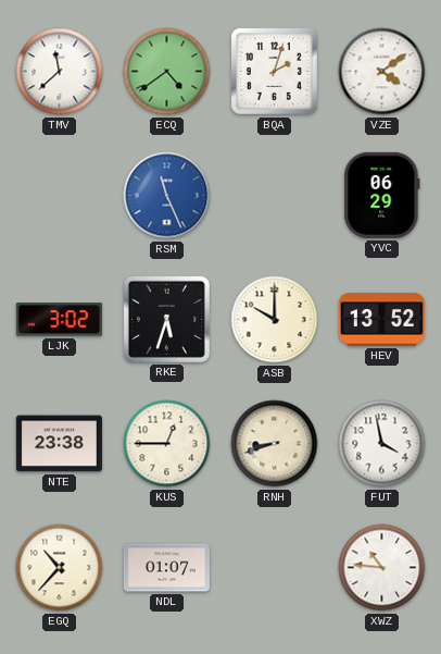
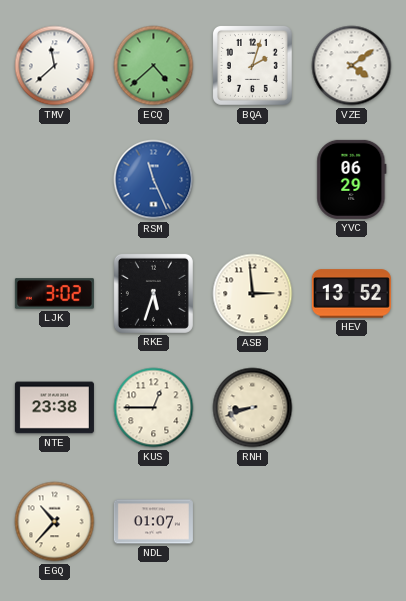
ECQ: 4:39 -> 4:38 (154, 66)
ASB: 10:00 -> 2:59 (253, 294)
FUT: 3:58 -> none (382, 444)
XWZ: 10:46 -> none (382, 568)
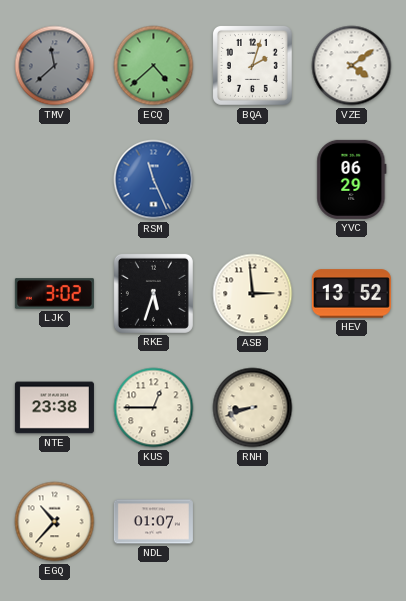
TMV dial: white -> grey (55, 66)
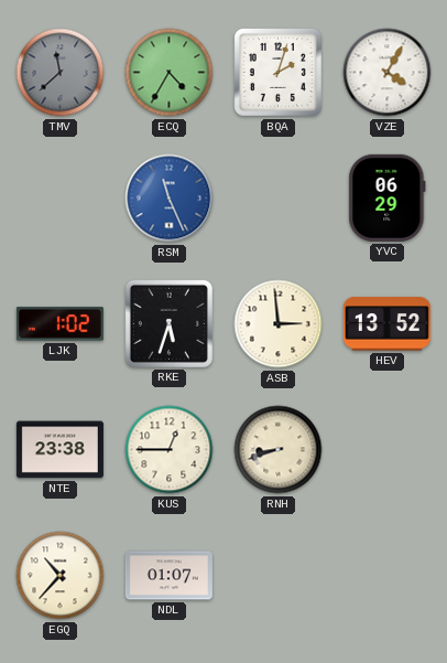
ECQ: 4:38 -> 4:35 (170, 73)
VZE: 4:09 -> 4:05 (388, 73)
LJK: 3:02 -> 1:02 (59, 324)
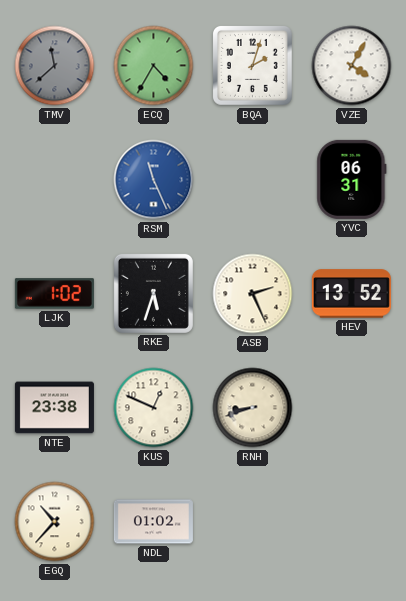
YVC: 06:29 -> 06:31 (352, 179)
ASB: 2:59 -> 2:26 (253, 294)
KUS: 12:45 -> 12:49 (154, 408)
NDL: 01:07 -> 01:02 (153, 522)
